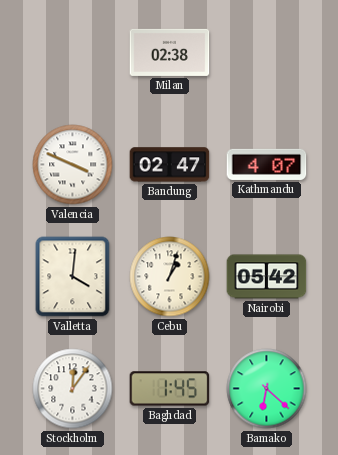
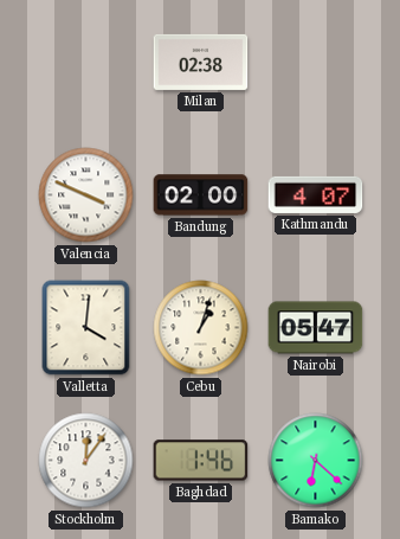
Bandung: 02:47 -> 02:00 (201, 195)
Nairobi: 05:42 -> 05:47 (316, 328)
Baghdad: 1:45 -> 1:46 (201, 461)
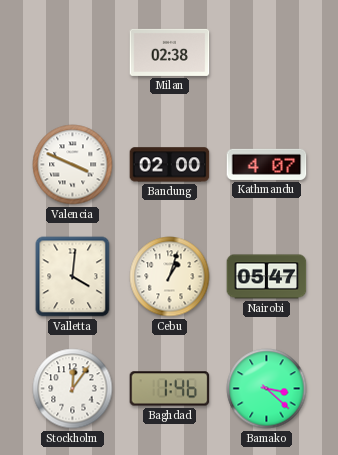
Bamako: 6:22 -> 3:22 (267, 389)
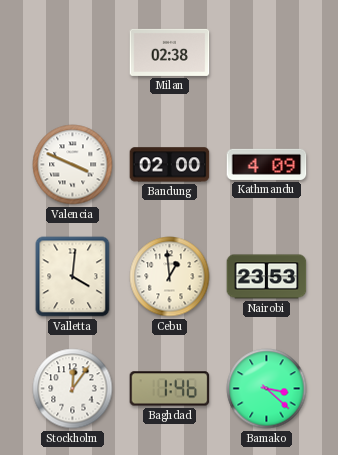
Kathmandu: 4:07 -> 4:09 (267, 164)
Cebu: 1:03 -> 12:59 (170, 277)
Nairobi: 05:47 -> 23:53 (267, 277)
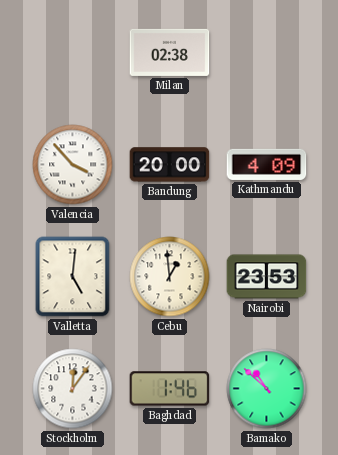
Valencia: 3:49 -> 3:53 (73, 165)
Bandung: 02:00 -> 20:00 (170, 165)
Valletta: 4:01 -> 5:01 (73, 277)
Bamako: 3:22 -> 10:52 (267, 389)
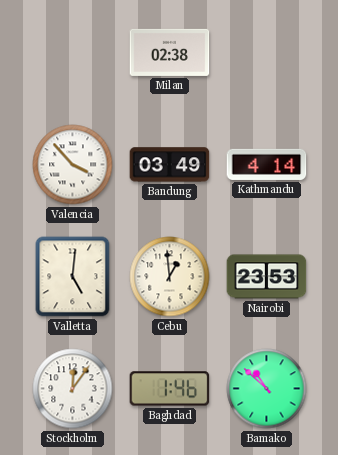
Bandung: 20:00 -> 03:49 (170, 165)
Kathmandu: 4:09 -> 4:14 (267, 164)
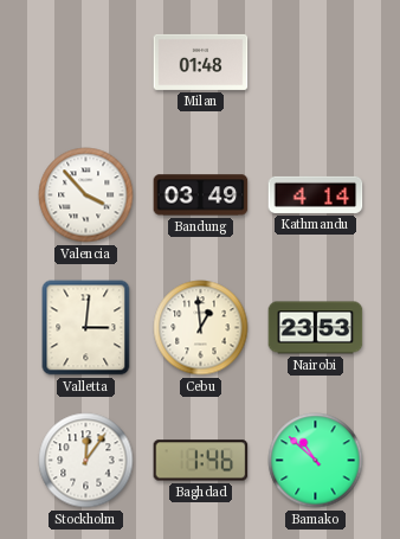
Milan: 02:38 -> 01:48 (201, 62)
Valletta: 5:01 -> 3:01 (86, 328)
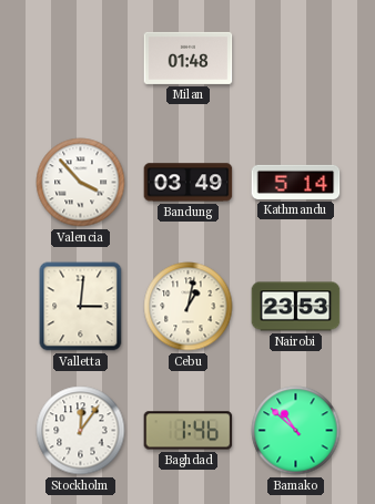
Kathmandu: 4:14 -> 5:14 (296, 182)
Cebu: 12:59 -> 1:02 (189, 307)
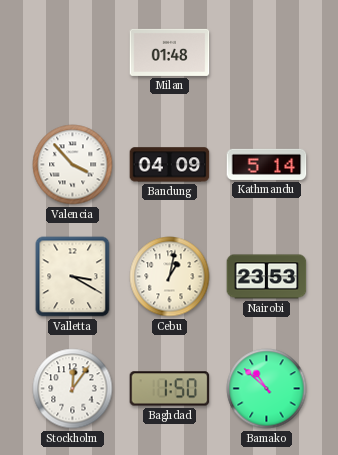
Bandung: 03:49 -> 04:09 (170, 165)
Valletta: 3:01 -> 3:20 (73, 277)
Baghdad: 1:46 -> 1:50 (170, 389)
